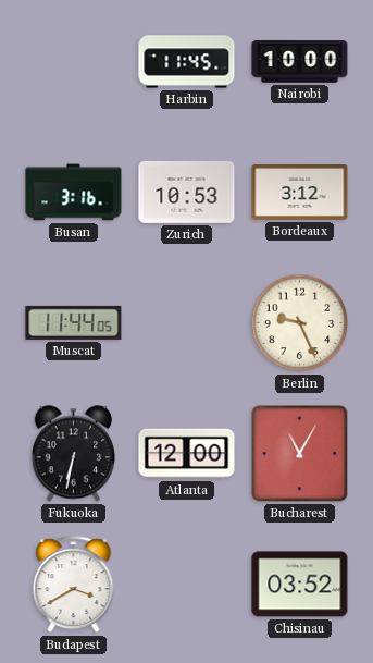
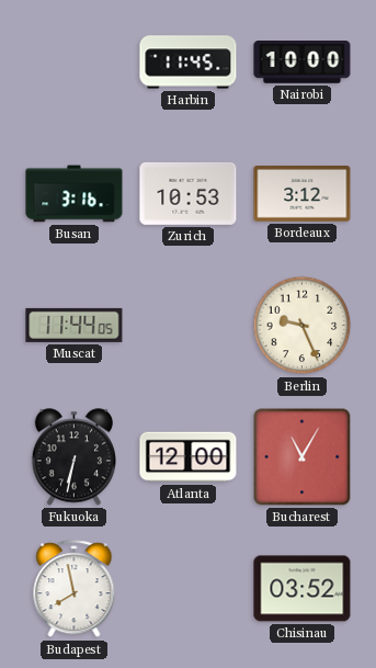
Budapest: 3:40 -> 7:58 (75, 589)
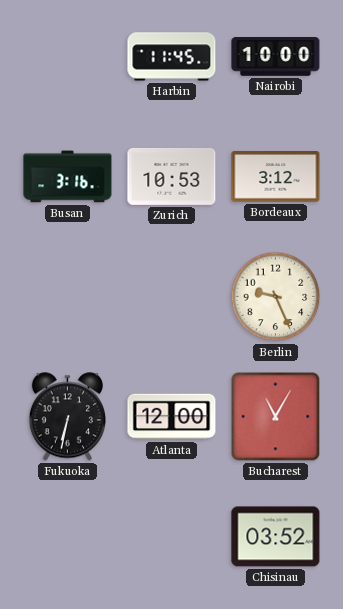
Muscat: 11:44 -> none (75, 325)
Budapest: 7:58 -> none (75, 589)
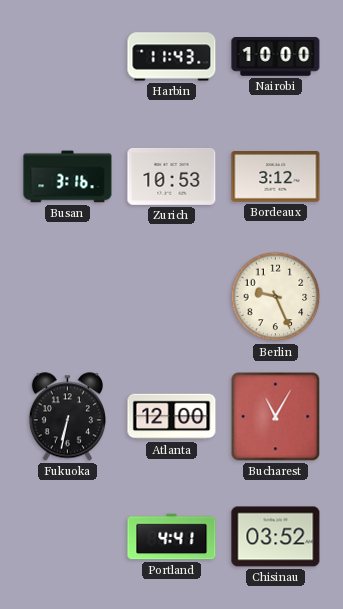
Harbin: 11:45 -> 11:43 (172, 57)
Portland: none -> 4:41 (172, 537)
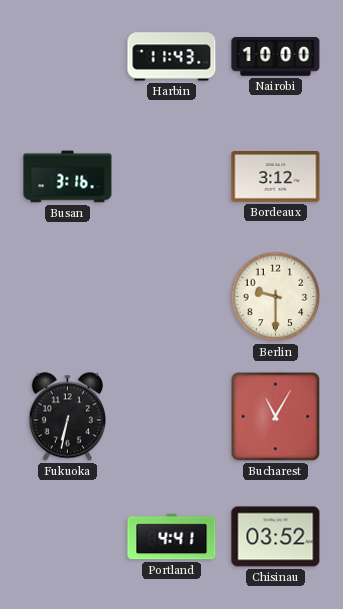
Zurich: 10:53 -> none (172, 176)
Berlin: 9:26 -> 9:30 (276, 297)
Atlanta: 12:00 -> none (172, 417)
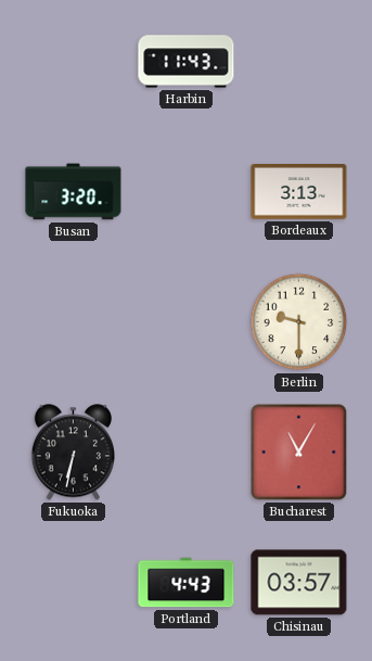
Nairobi: 10:00 -> none (276, 57)
Busan: 3:16 -> 3:20 (74, 192)
Bordeaux: 3:12 -> 3:13 (299, 192)
Portland: 4:41 -> 4:43 (187, 583)
Chisinau: 03:52 -> 03:57 (299, 583)
